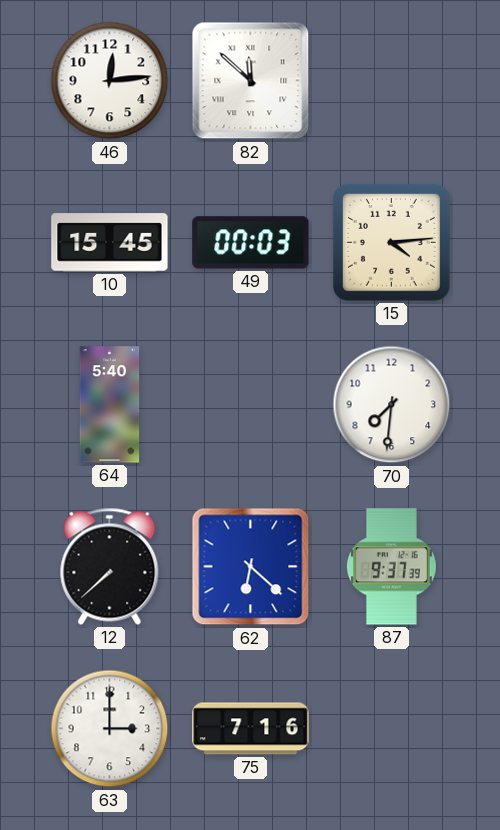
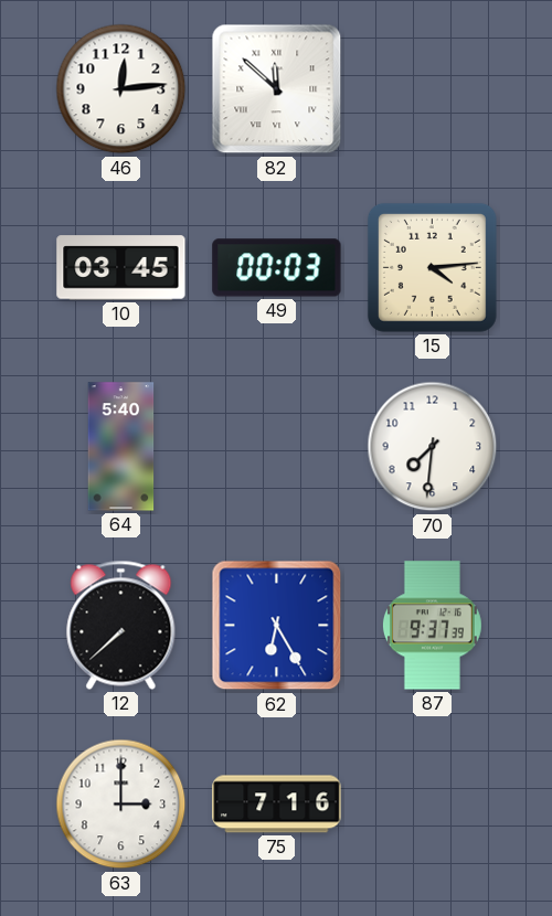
10: 15:45 -> 03:45 (121, 268)
62: 6:22 -> 6:25 (277, 626)
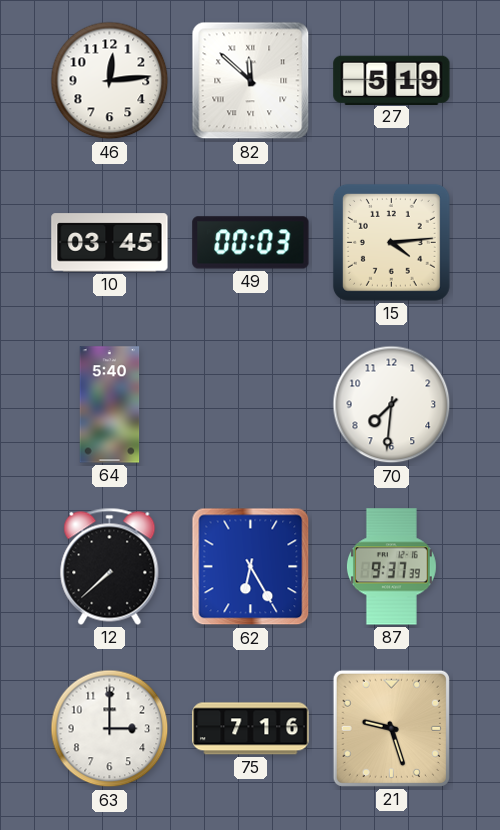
27: none -> 5:19 (392, 80)
21: none -> 9:27 (391, 728)
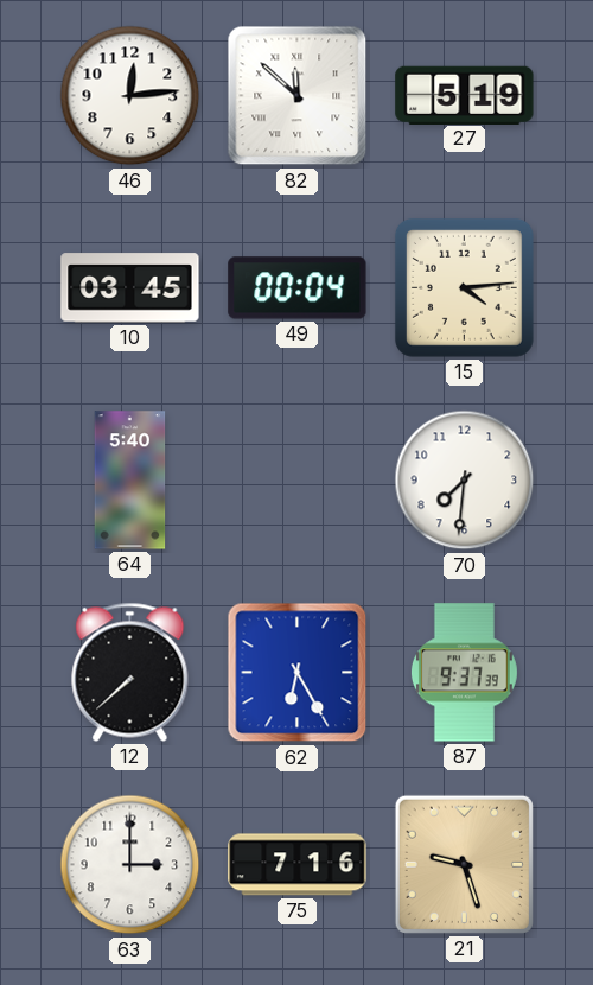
49: 00:03 -> 00:04 (298, 288)
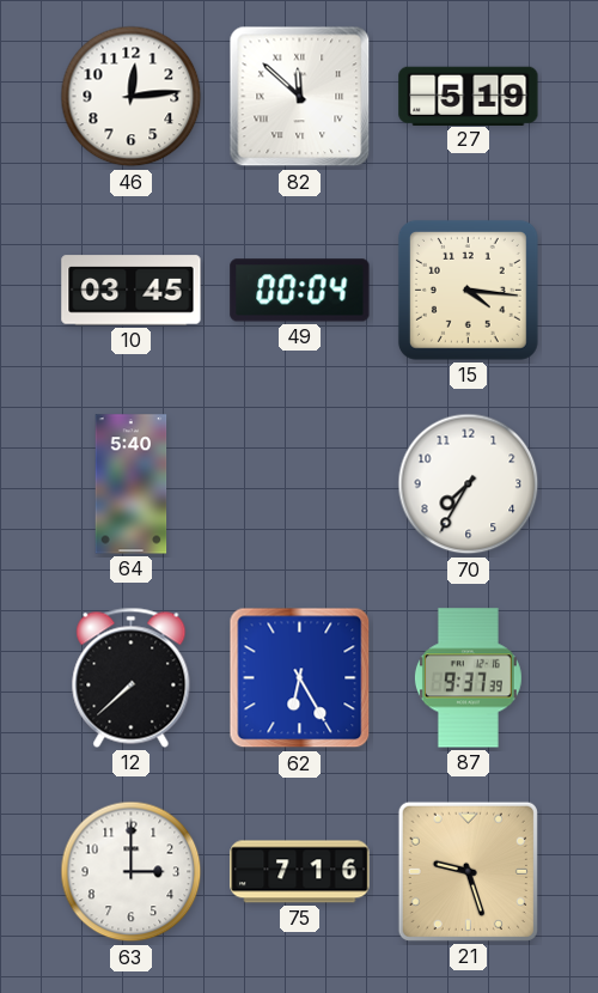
15: 4:14 -> 4:16 (468, 290)
70: 7:31 -> 7:35 (469, 485)
